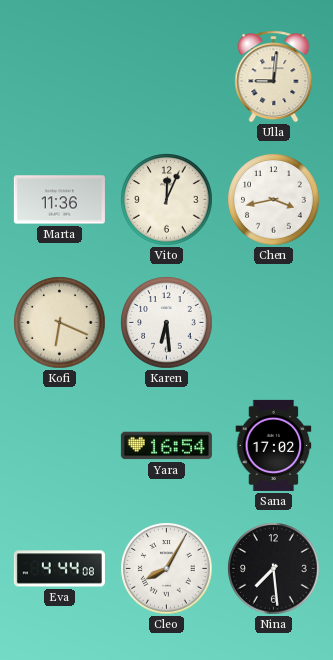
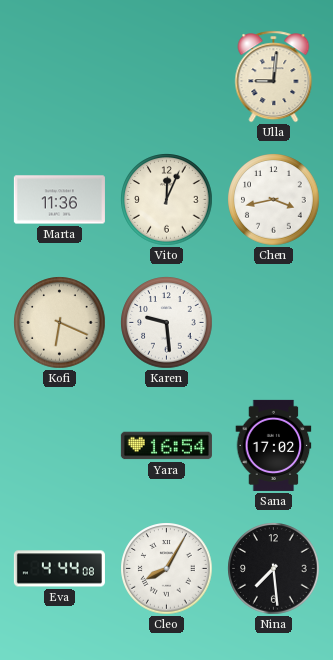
Karen: 6:29 -> 9:29 (167, 323)
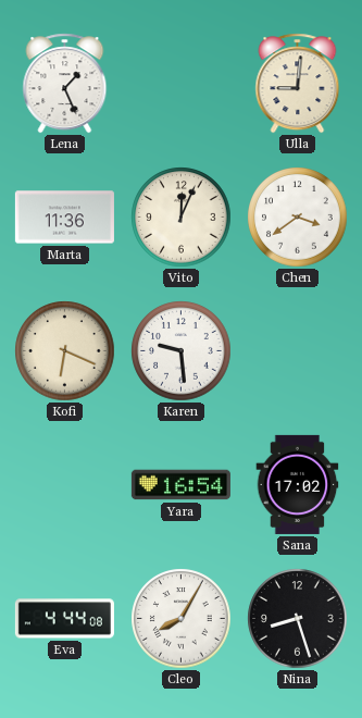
Lena: none -> 1:26 (65, 84)
Chen: 3:43 -> 3:39 (298, 218)
Nina: 7:29 -> 8:27 (298, 619)
